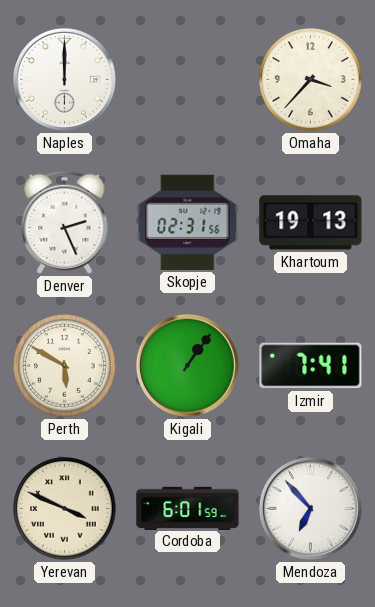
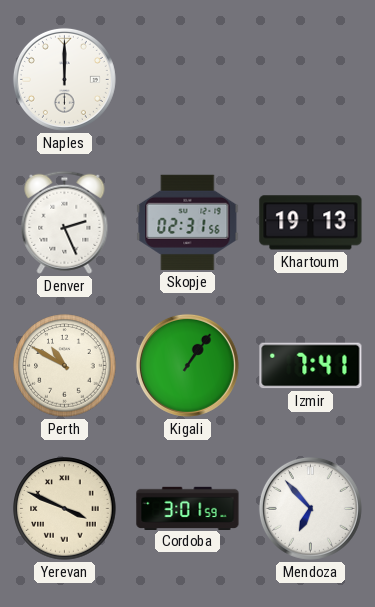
Omaha: 3:37 -> none (311, 80)
Perth: 5:50 -> 10:50 (65, 366)
Cordoba: 6:01 -> 3:01 (188, 508)
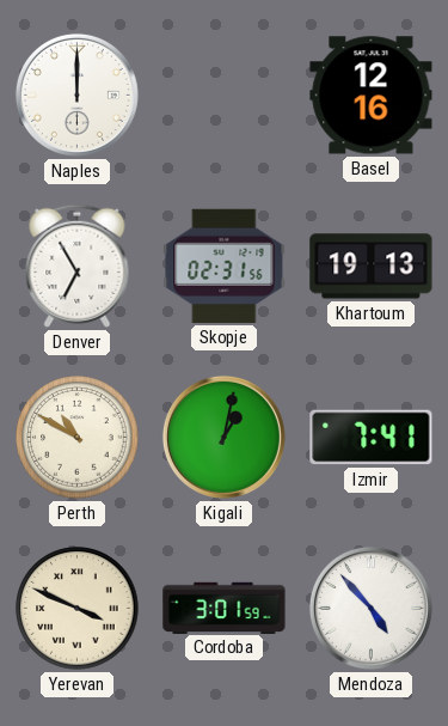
Basel: none -> 12:16 (372, 96)
Denver: 2:26 -> 6:55 (78, 266)
Kigali: 1:06 -> 1:02 (223, 437)
Mendoza: 6:53 -> 4:53 (370, 608)
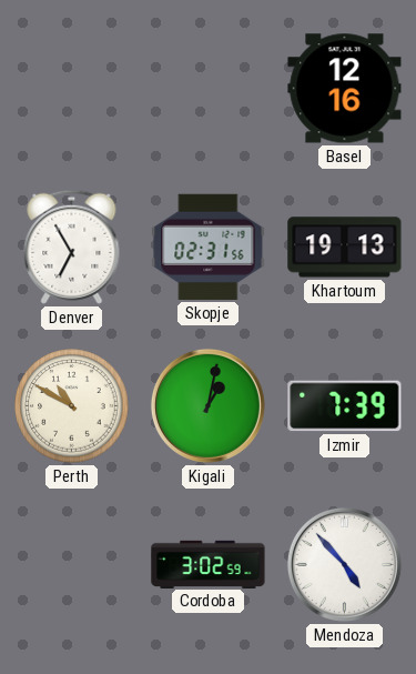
Naples: 12:00 -> none (76, 94)
Izmir: 7:41 -> 7:39 (345, 406)
Yerevan: 3:49 -> none (78, 609)
Cordoba: 3:01 -> 3:02 (209, 564)
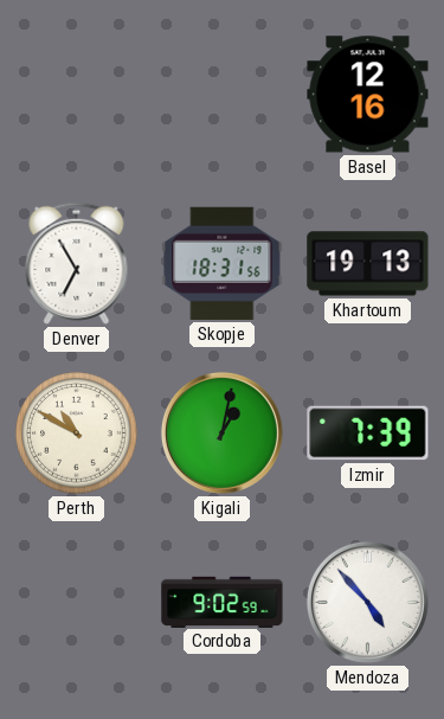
Skopje: 02:31 -> 18:31 (223, 263)
Cordoba: 3:02 -> 9:02 (223, 602)
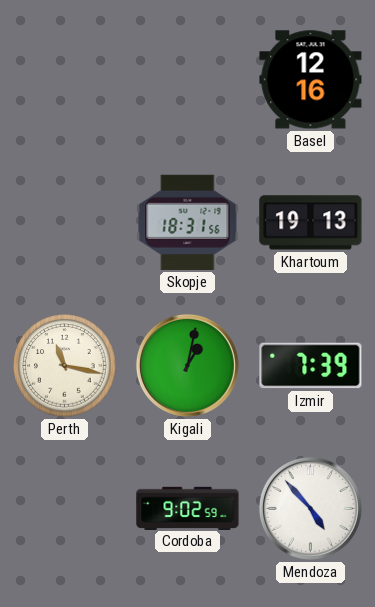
Denver: 6:55 -> none (77, 263)
Perth: 10:50 -> 11:17 (65, 366)
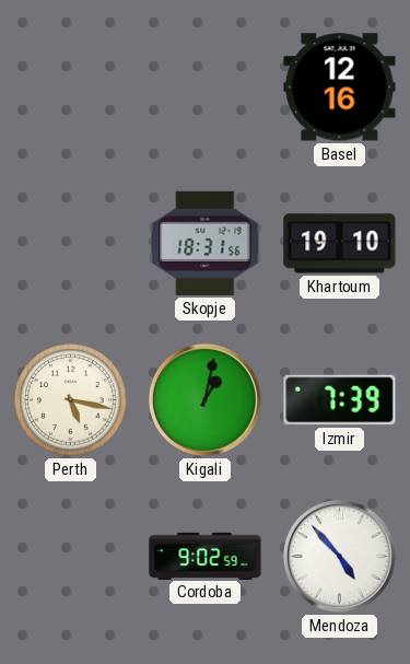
Khartoum: 19:13 -> 19:10 (340, 244)
Perth: 11:17 -> 5:17 (71, 400)
